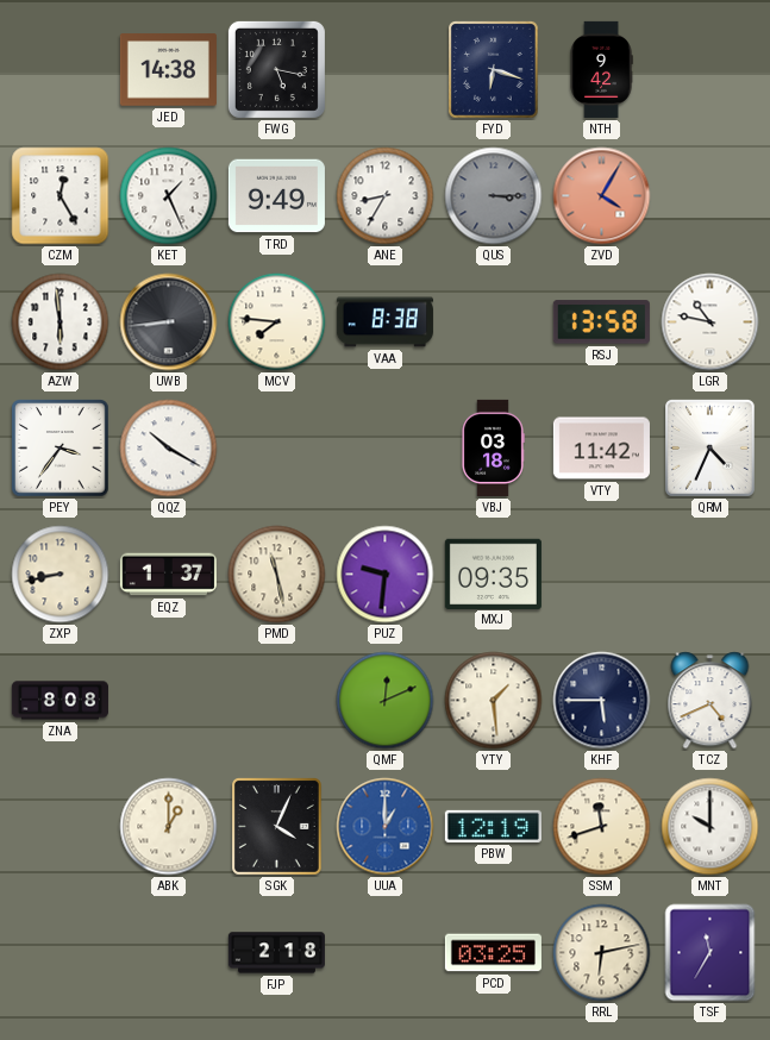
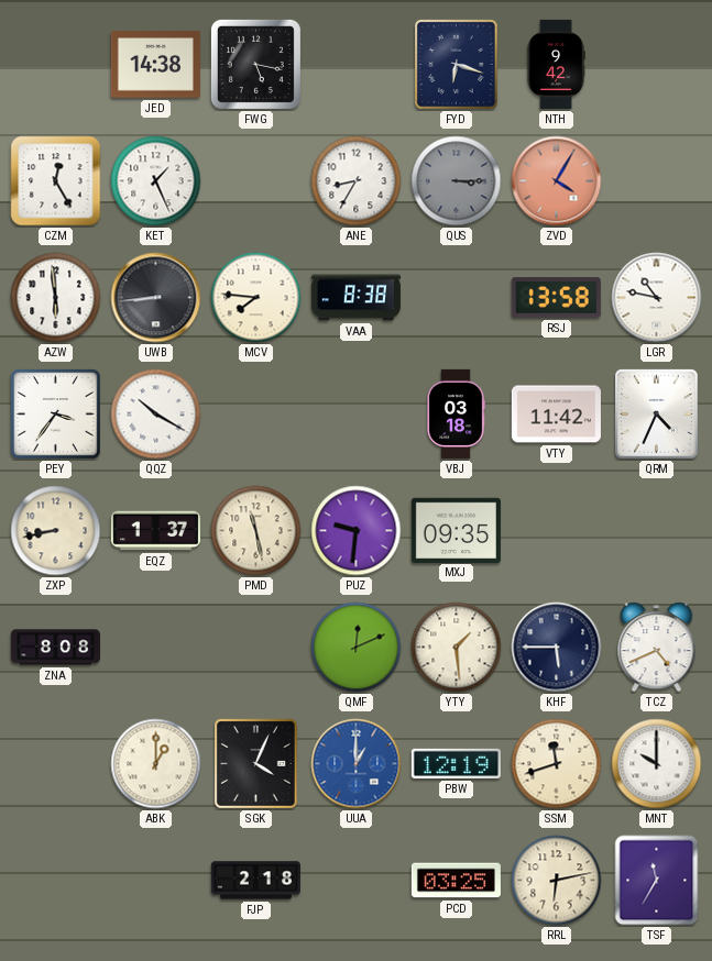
TRD: 9:49 -> none (276, 196)
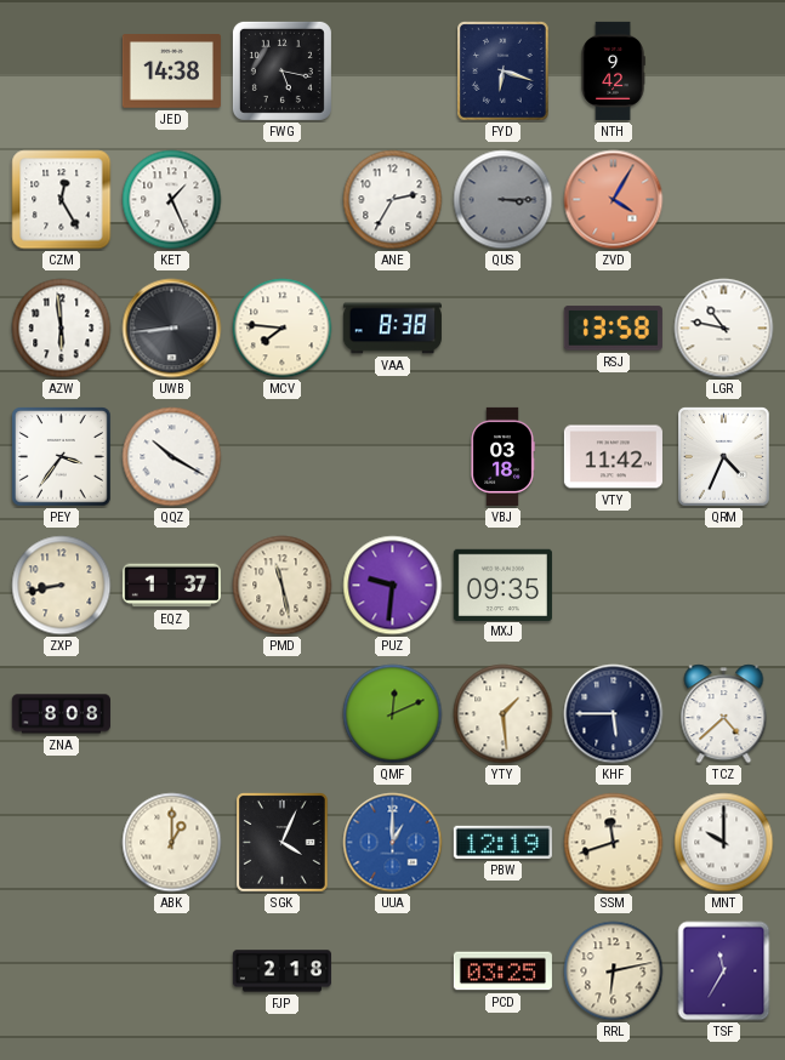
ANE: 8:35 -> 2:35 (393, 200)
TCZ: 4:41 -> 4:38 (724, 714)
